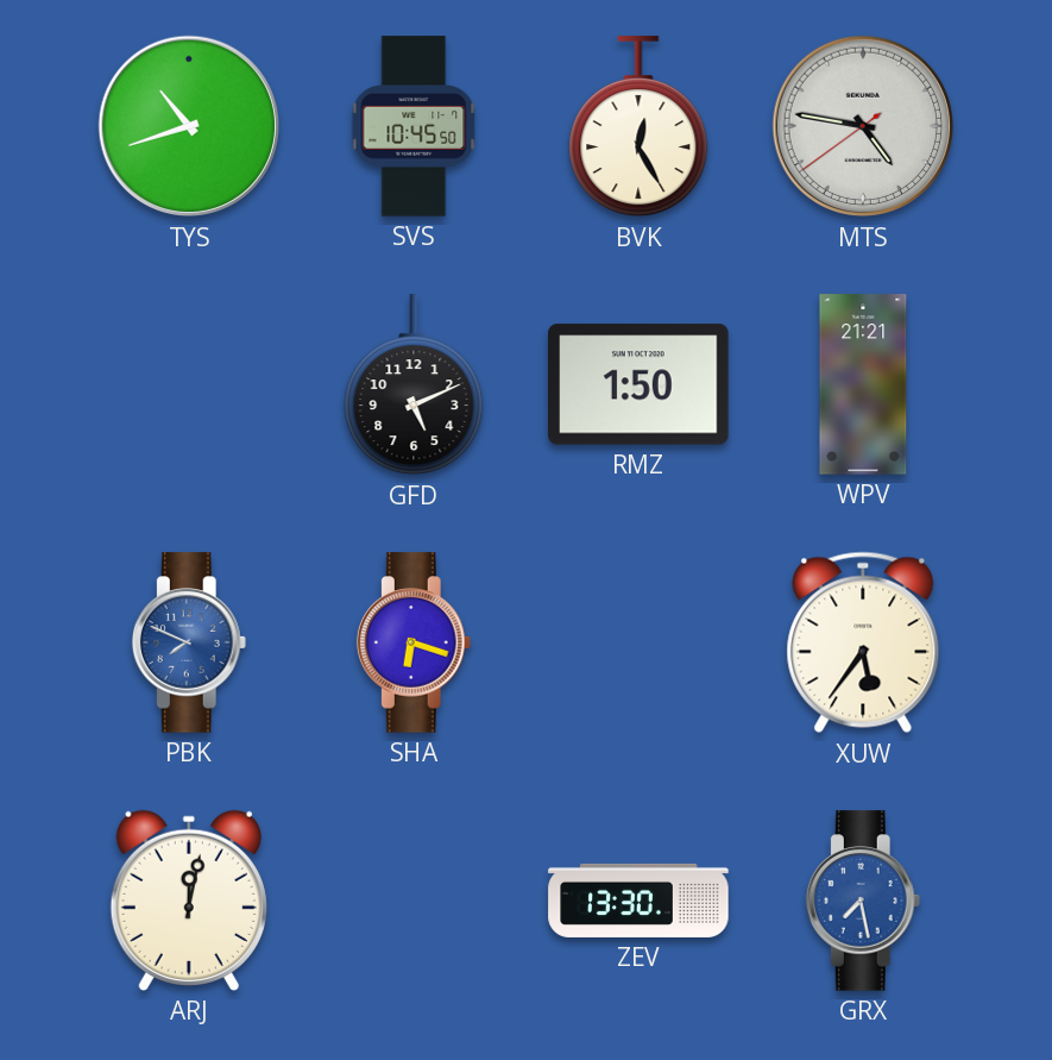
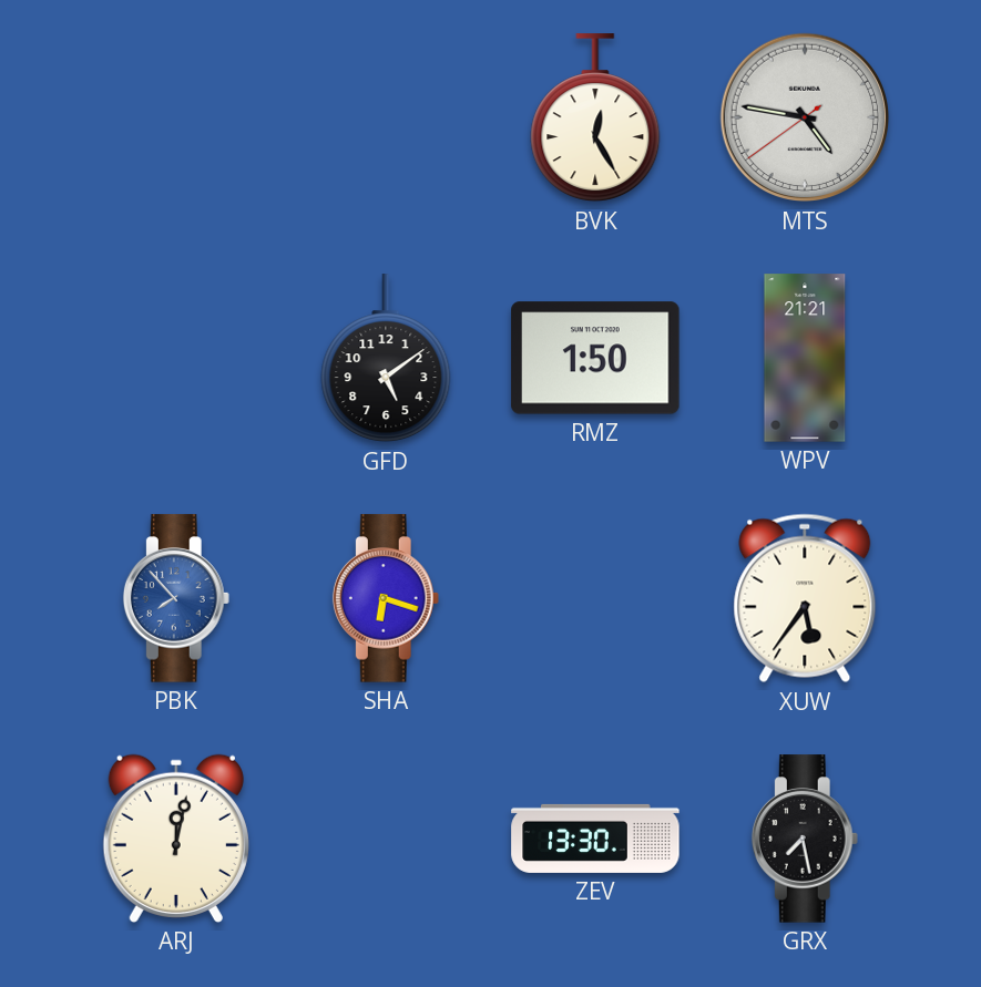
TYS: 10:42 -> none (189, 126)
SVS: 10:45 -> none (414, 126)
GFD: 5:11 -> 5:09 (386, 359)
PBK: 7:49 -> 7:53 (176, 598)
GRX dial: blue -> black (805, 839)
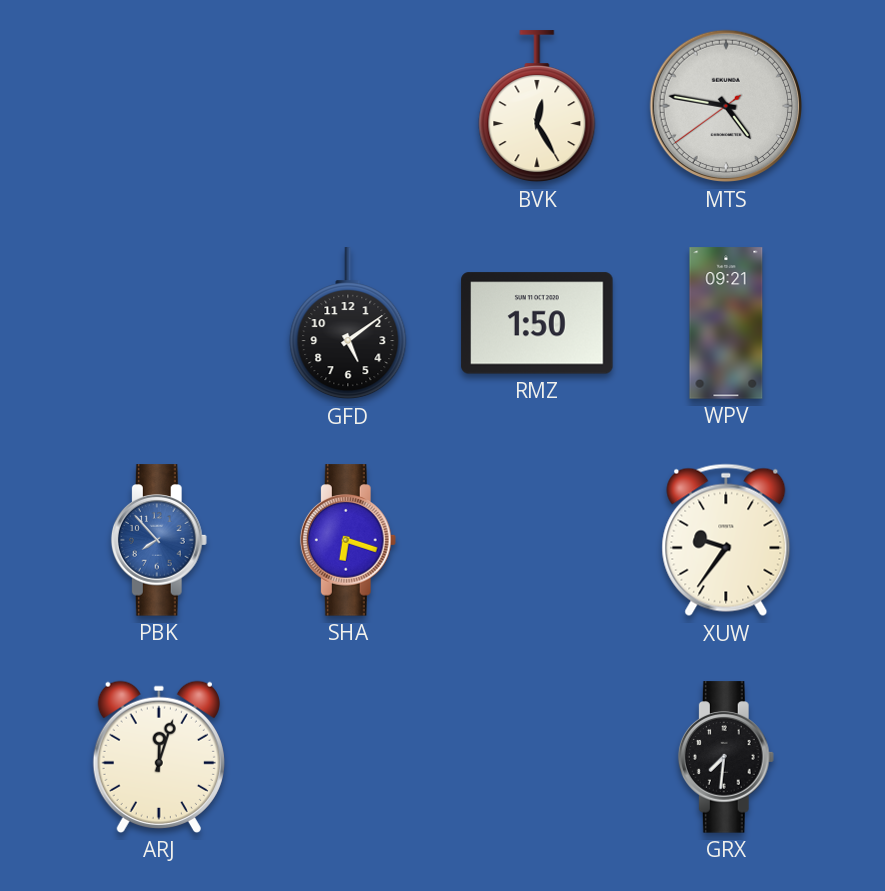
WPV: 21:21 -> 09:21 (726, 323)
XUW: 5:36 -> 9:36 (726, 540)
ARJ: 12:02 -> 12:03 (159, 757)
ZEV: 13:30 -> none (595, 839)
GRX: 7:28 -> 7:31 (726, 757)
